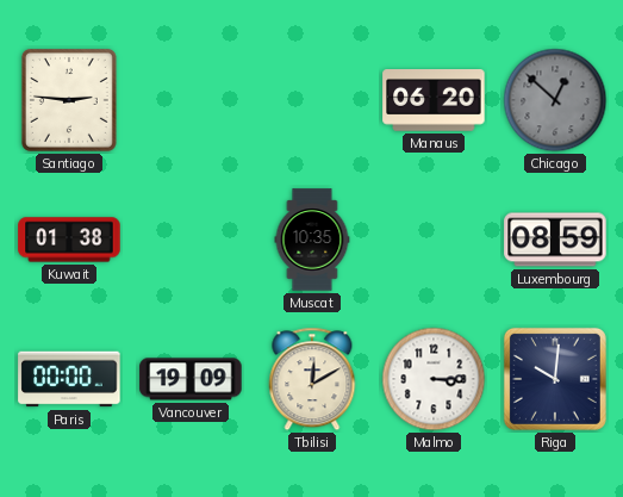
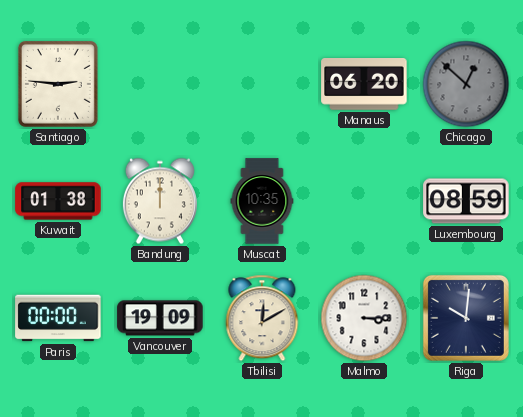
Bandung: none -> 12:00 (160, 201)
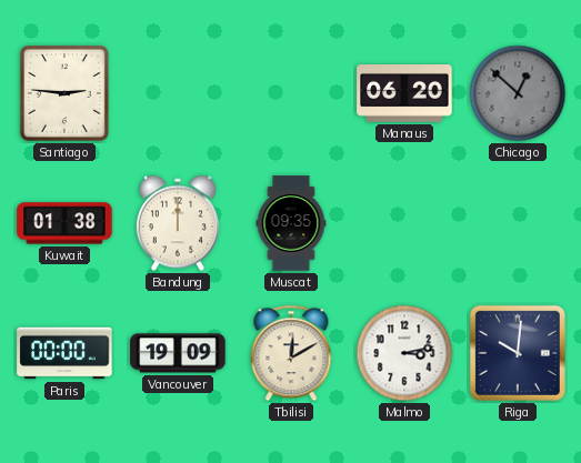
Muscat: 10:35 -> 09:35 (291, 223)
Luxembourg: 08:59 -> none (466, 201)
Malmo: 3:15 -> 3:13 (404, 353)
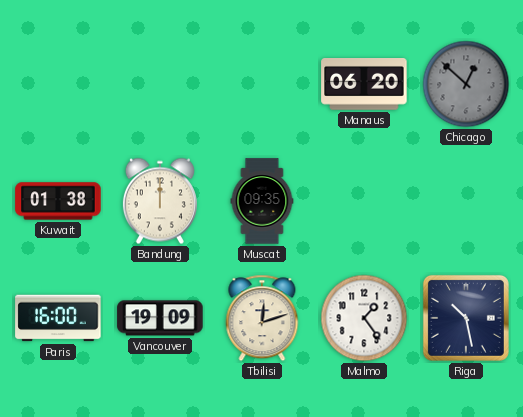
Santiago: 2:46 -> none (64, 93)
Paris: 00:00 -> 16:00 (58, 318)
Tbilisi: 12:10 -> 12:12 (262, 318)
Malmo: 3:13 -> 1:24 (364, 318)
Riga: 10:01 -> 10:28 (466, 318)
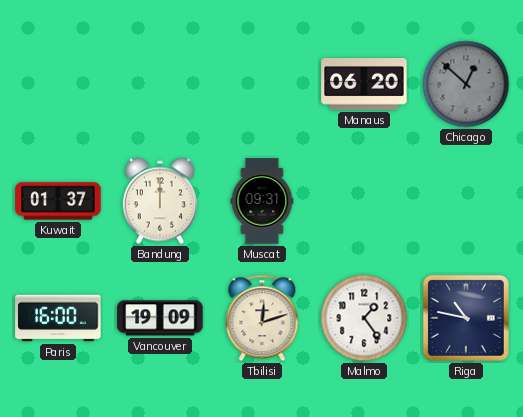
Kuwait: 01:38 -> 01:37 (58, 201)
Muscat: 09:35 -> 09:31 (262, 201)
Riga: 10:28 -> 10:47 (466, 318)
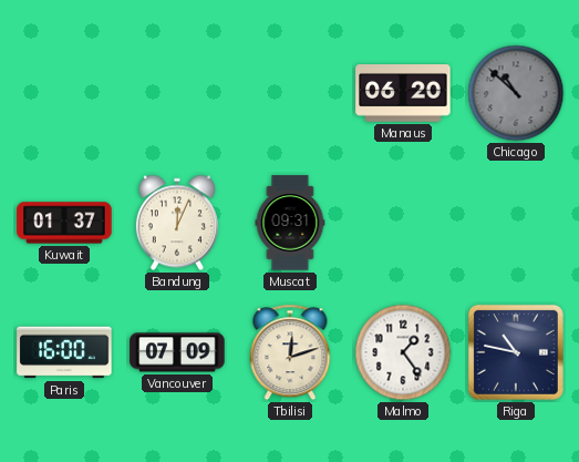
Chicago: 12:52 -> 10:52 (516, 93)
Bandung: 12:00 -> 12:04 (177, 223)
Vancouver: 19:09 -> 07:09 (177, 352)
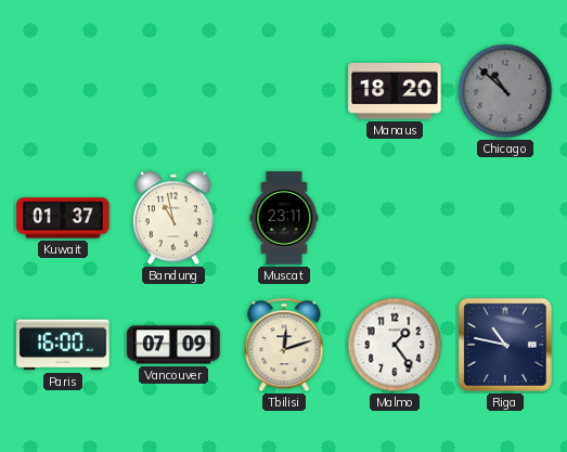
Manaus: 06:20 -> 18:20 (395, 92)
Bandung: 12:04 -> 10:58 (173, 218)
Muscat: 09:31 -> 23:11 (284, 218)
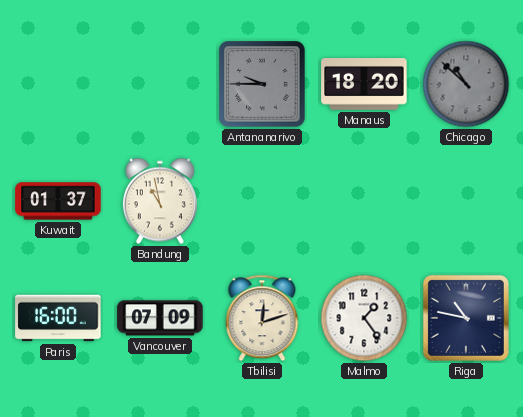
Antananarivo: none -> 9:45 (262, 84)
Muscat: 23:11 -> none (284, 218)
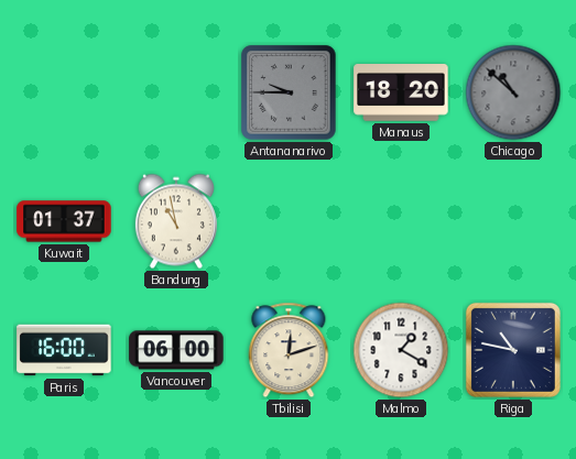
Vancouver: 07:09 -> 06:00 (176, 350)
Malmo: 1:24 -> 1:20 (401, 350)
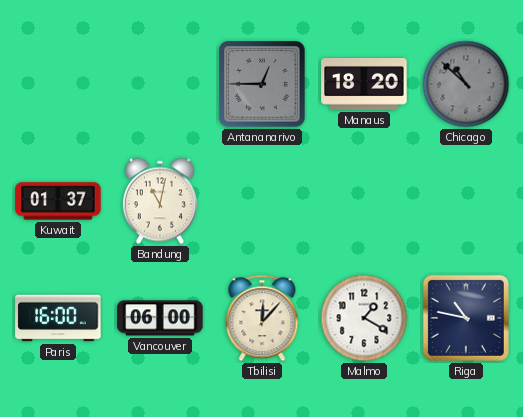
Antananarivo: 9:45 -> 12:45 (262, 84)
Bandung: 10:58 -> 11:02 (160, 201)
Tbilisi: 12:12 -> 12:07 (262, 318)
